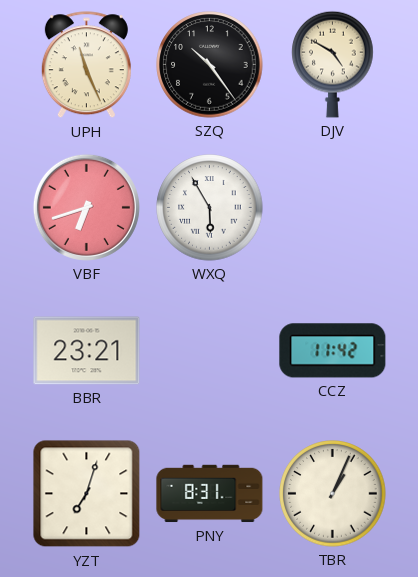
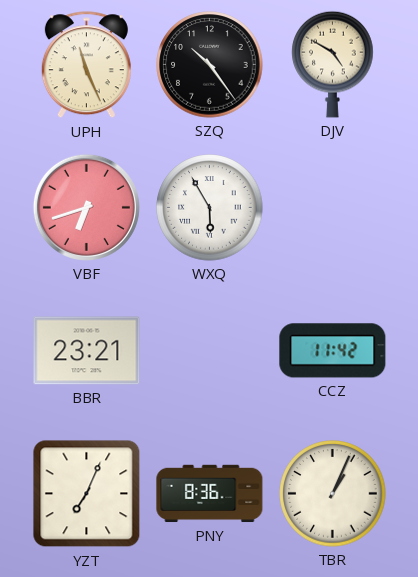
YZT: 7:03 -> 7:04 (87, 494)
PNY: 8:31 -> 8:36 (210, 494)
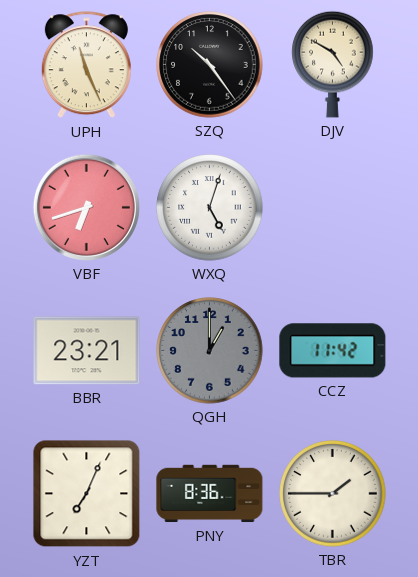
WXQ: 5:55 -> 5:03 (210, 208)
QGH: none -> 1:00 (210, 351)
TBR: 1:04 -> 1:45 (333, 494)
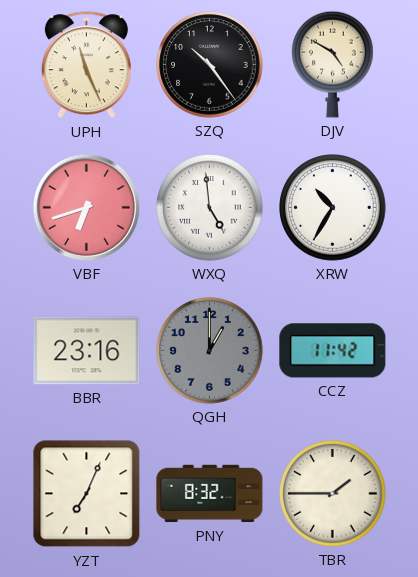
WXQ: 5:03 -> 4:59 (210, 208)
XRW: none -> 10:35 (333, 208)
BBR: 23:21 -> 23:16 (87, 351)
PNY: 8:36 -> 8:32 (210, 494)
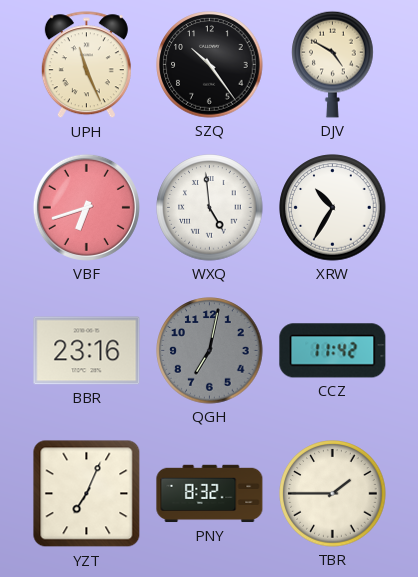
QGH: 1:00 -> 7:02 (210, 351)
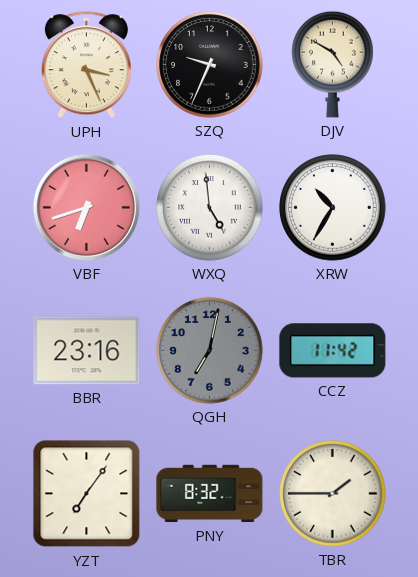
UPH: 11:26 -> 3:26 (86, 65)
SZQ: 10:24 -> 9:34 (210, 65)
YZT: 7:04 -> 7:06 (87, 494)
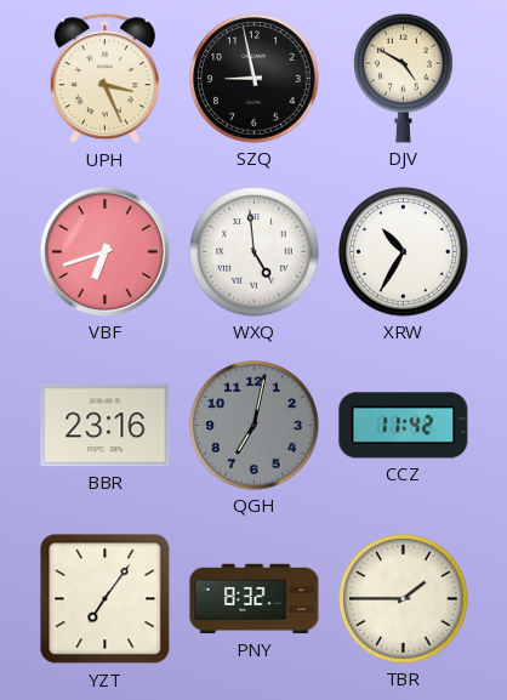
SZQ: 9:34 -> 8:58 (255, 79)
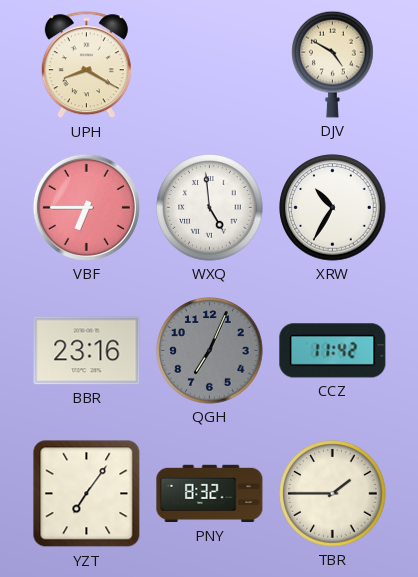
UPH: 3:26 -> 8:20 (86, 65)
SZQ: 8:58 -> none (255, 79)
VBF: 6:42 -> 6:45 (86, 207)
QGH: 7:02 -> 7:04 (210, 351)
